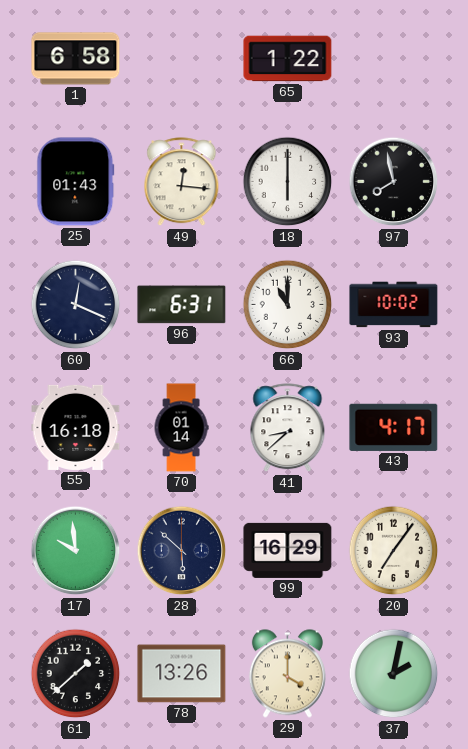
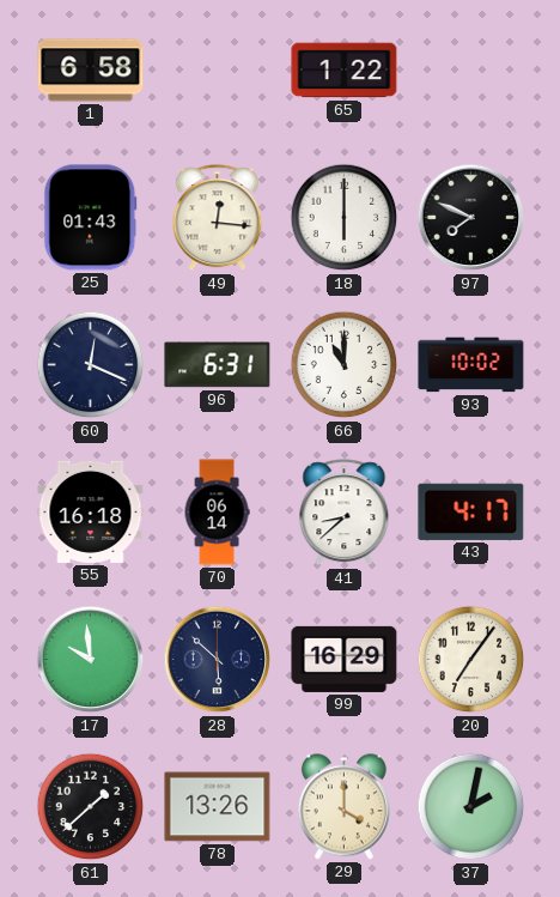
97: 7:58 -> 7:49 (471, 218)
70: 01:14 -> 06:14 (217, 513)
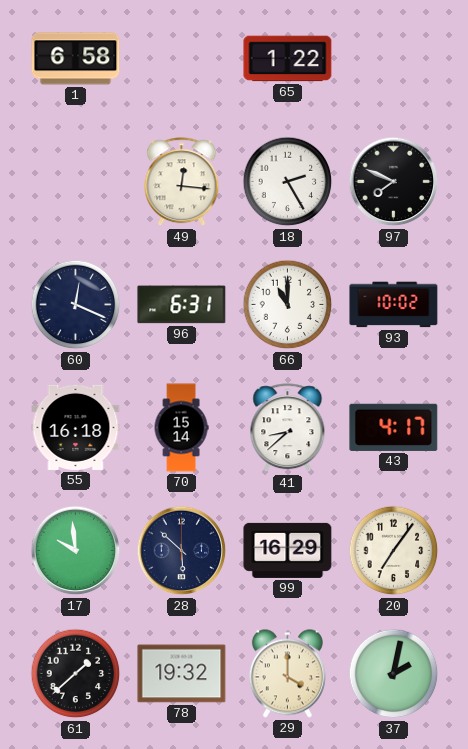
25: 01:43 -> none (91, 218)
18: 6:00 -> 2:25 (288, 182)
70: 06:14 -> 15:14 (181, 428)
78: 13:26 -> 19:32 (182, 674)
